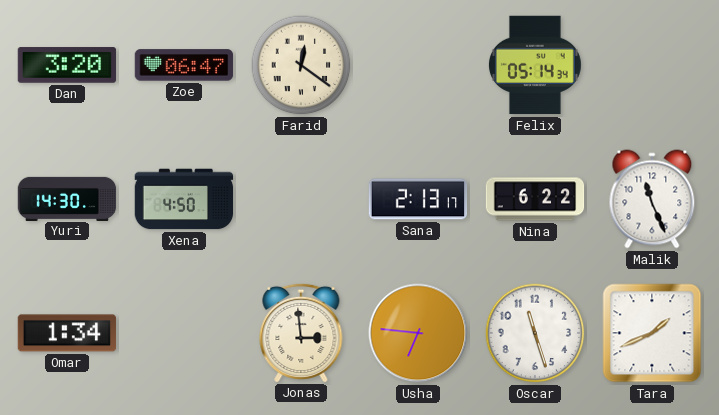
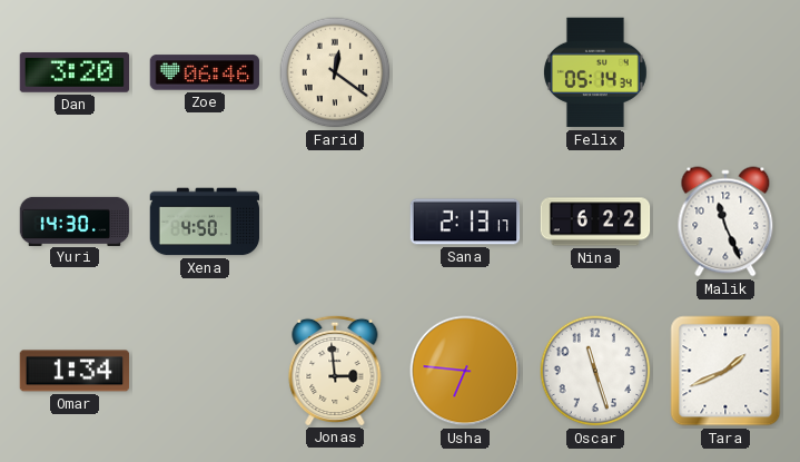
Zoe: 06:47 -> 06:46 (205, 72)
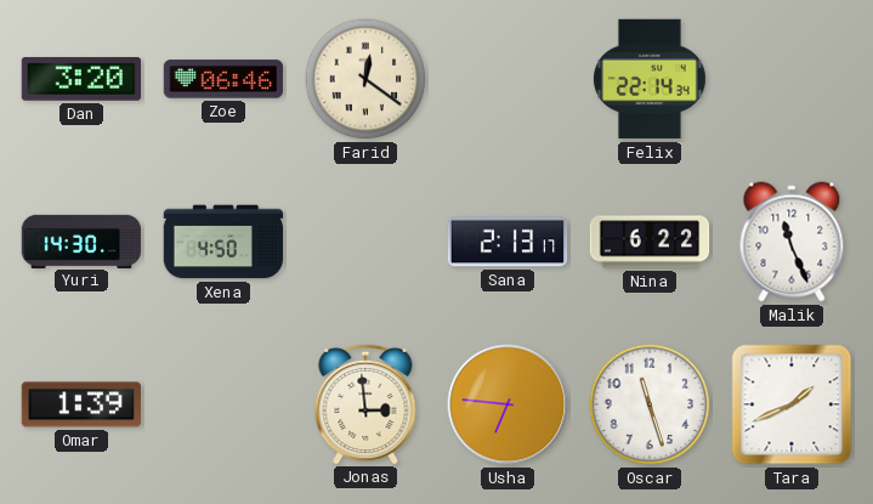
Felix: 05:14 -> 22:14 (650, 79)
Omar: 1:34 -> 1:39 (81, 404)
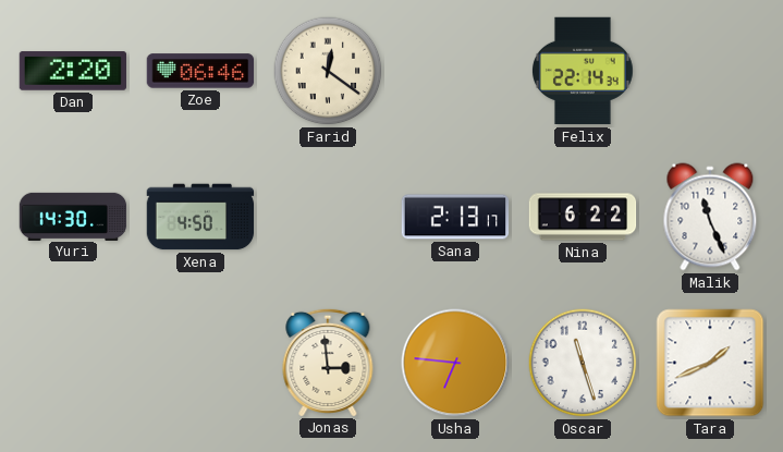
Dan: 3:20 -> 2:20 (73, 71)
Omar: 1:39 -> none (81, 404)
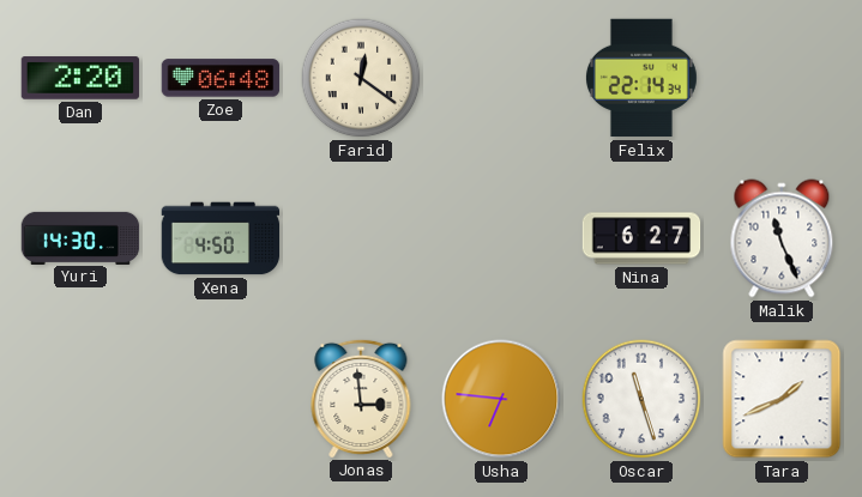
Zoe: 06:46 -> 06:48 (221, 78)
Sana: 2:13 -> none (455, 217)
Nina: 6:22 -> 6:27 (641, 238)
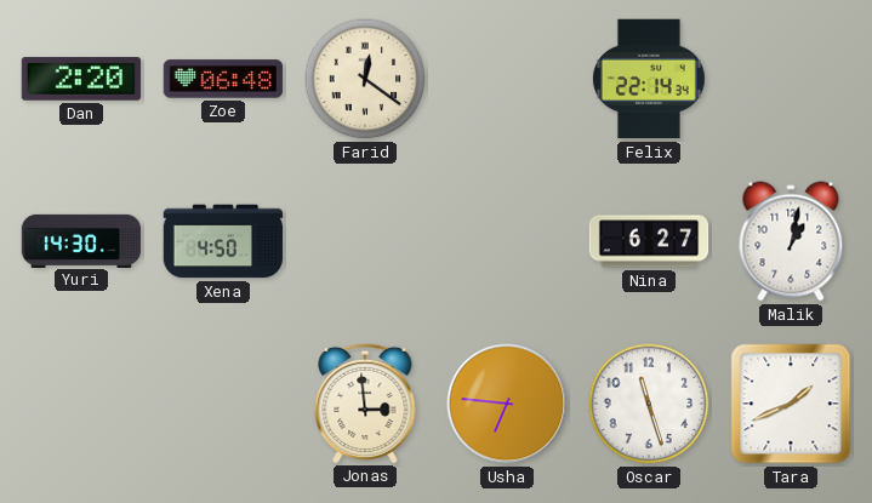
Malik: 11:26 -> 1:02 (791, 241)
